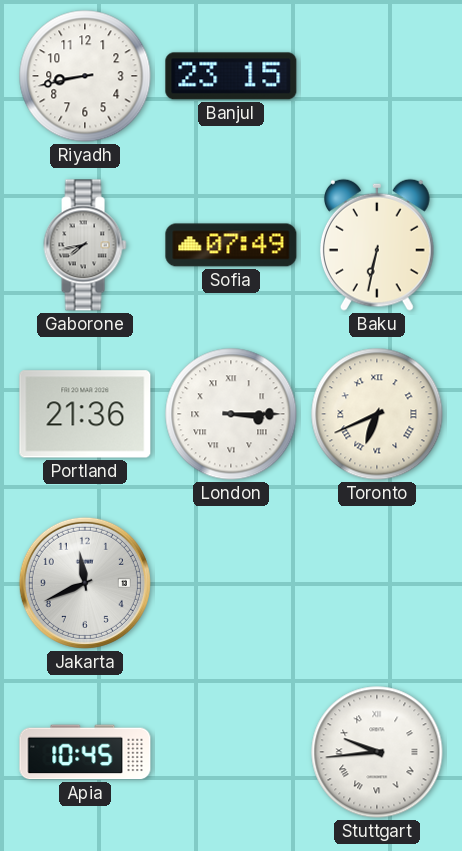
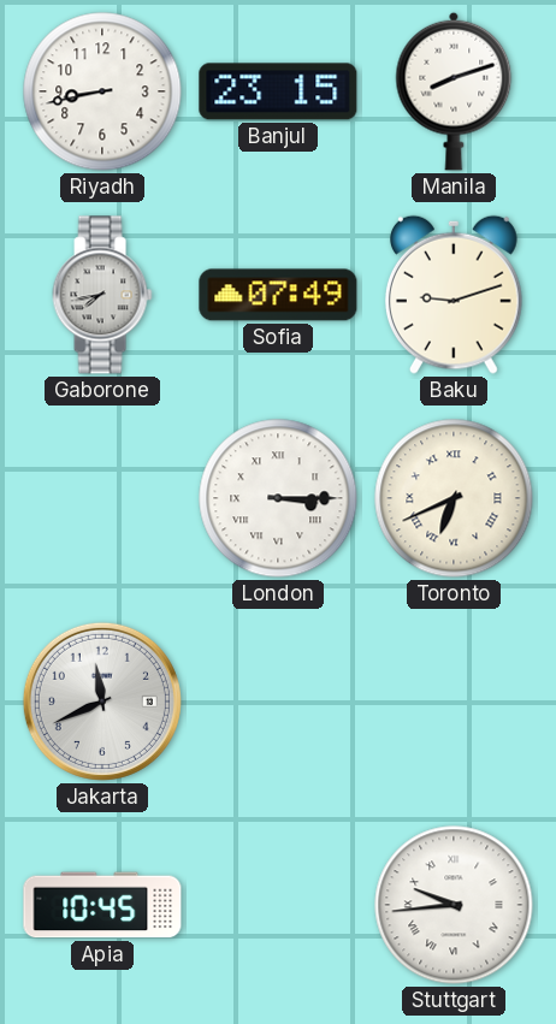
Manila: none -> 8:12 (454, 91)
Baku: 6:32 -> 9:12 (454, 295)
Portland: 21:36 -> none (85, 414)
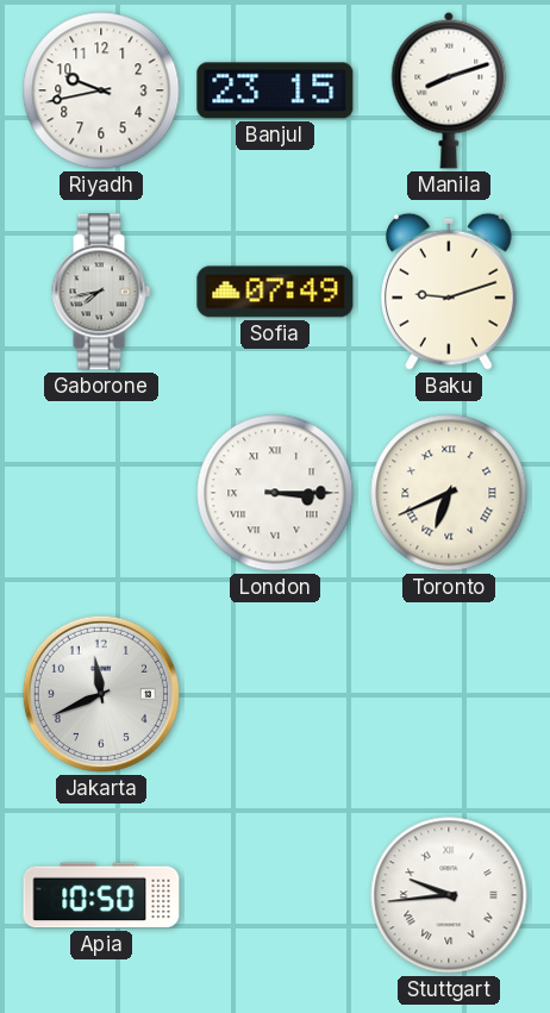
Riyadh: 8:43 -> 9:43 (101, 90)
Apia: 10:45 -> 10:50 (101, 895)
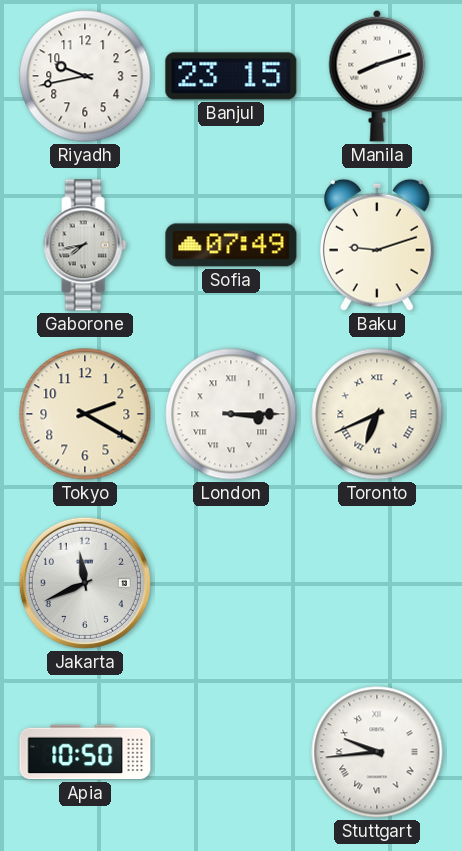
Tokyo: none -> 2:20 (85, 414)
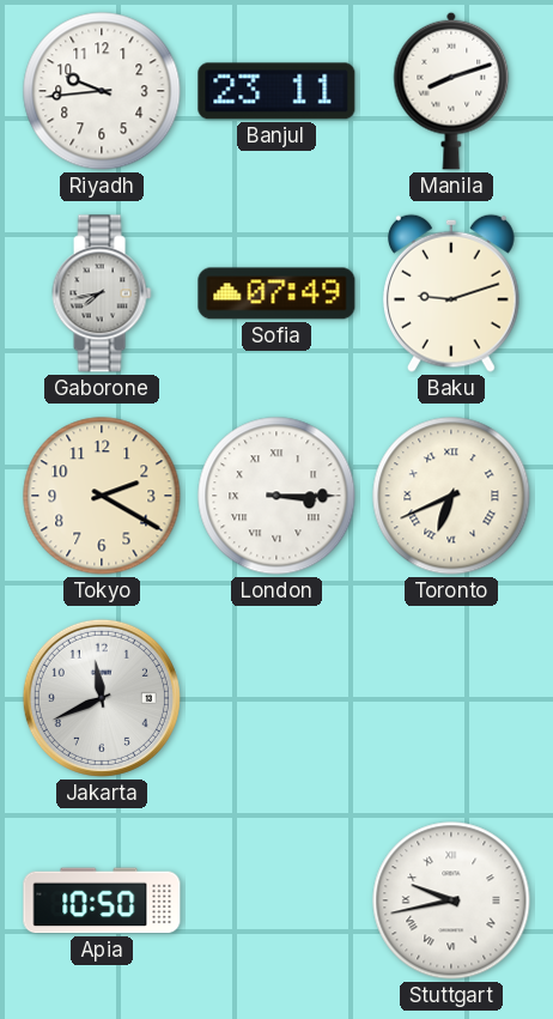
Riyadh: 9:43 -> 9:44 (102, 91)
Banjul: 23:15 -> 23:11 (276, 91)
Stuttgart: 9:44 -> 9:43 (451, 900)
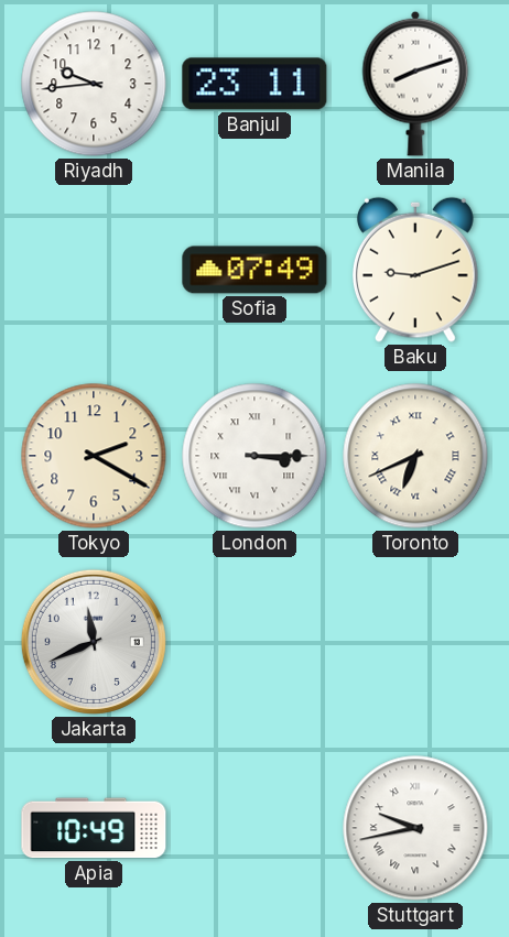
Gaborone: 7:43 -> none (102, 293)
Apia: 10:50 -> 10:49 (94, 828)
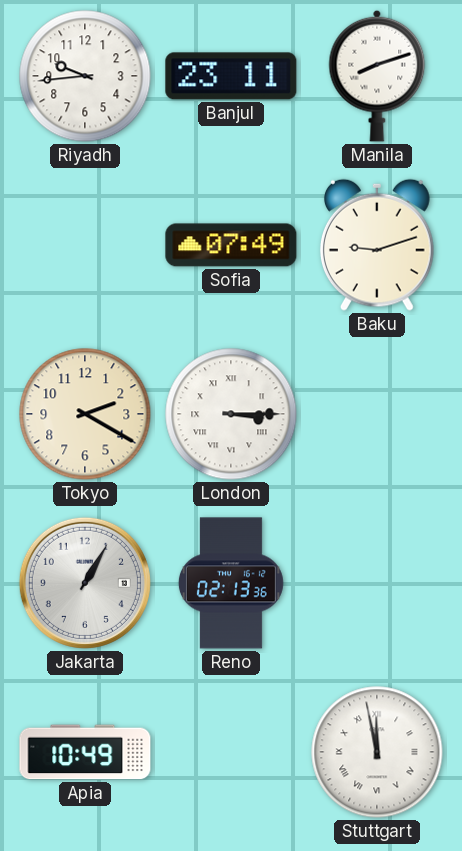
Toronto: 6:41 -> none (415, 456)
Jakarta: 11:41 -> 1:05 (85, 583)
Reno: none -> 02:13 (231, 583)
Stuttgart: 9:43 -> 11:58 (377, 752)
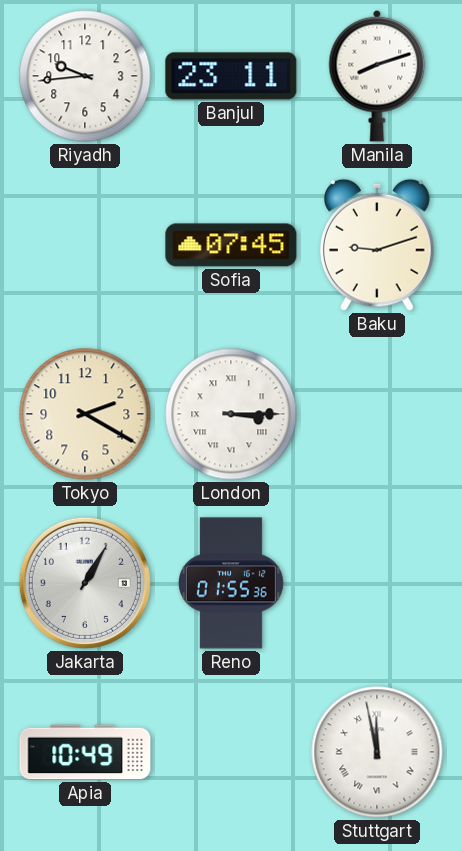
Sofia: 07:49 -> 07:45 (231, 245)
Reno: 02:13 -> 01:55 (231, 583)
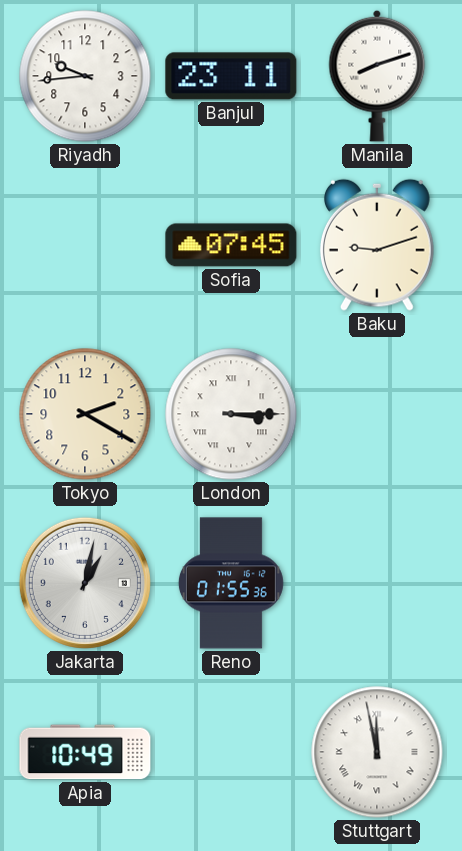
Jakarta: 1:05 -> 1:02 (85, 583)
